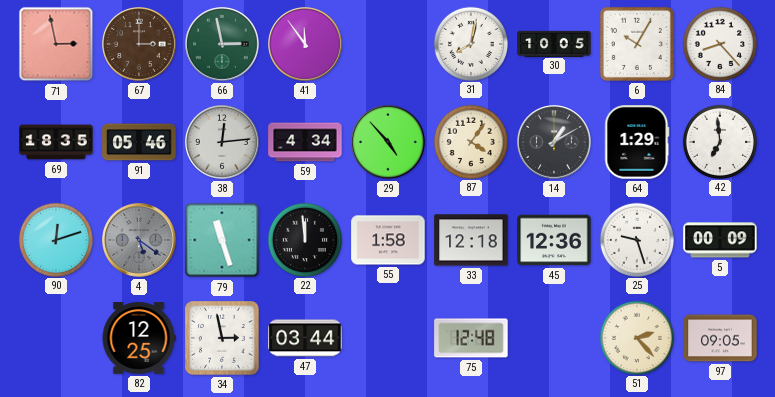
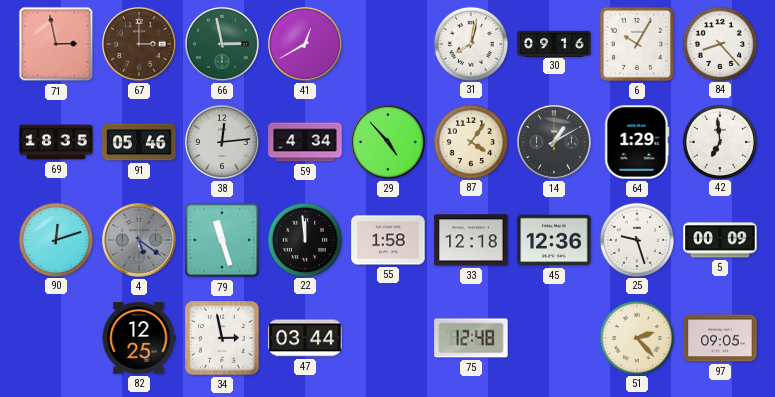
41: 11:54 -> 12:40 (306, 45)
30: 10:05 -> 09:16 (554, 43)
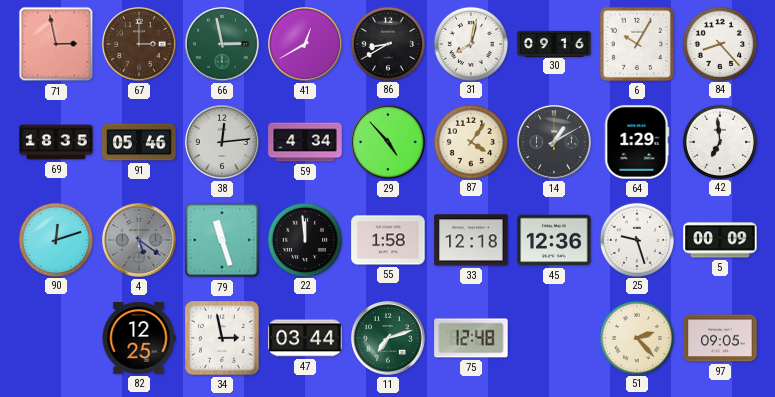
86: none -> 8:40 (387, 43)
11: none -> 7:12 (389, 339)
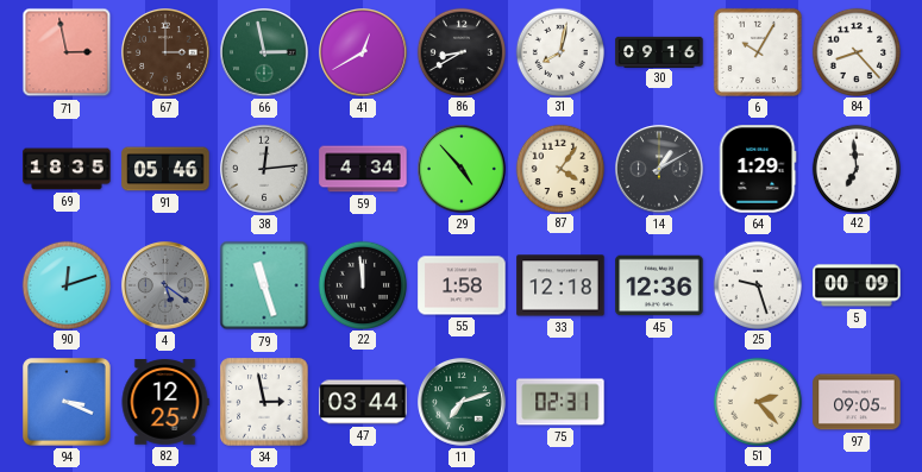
94: none -> 3:19 (67, 402)
75: 12:48 -> 02:31 (560, 402)
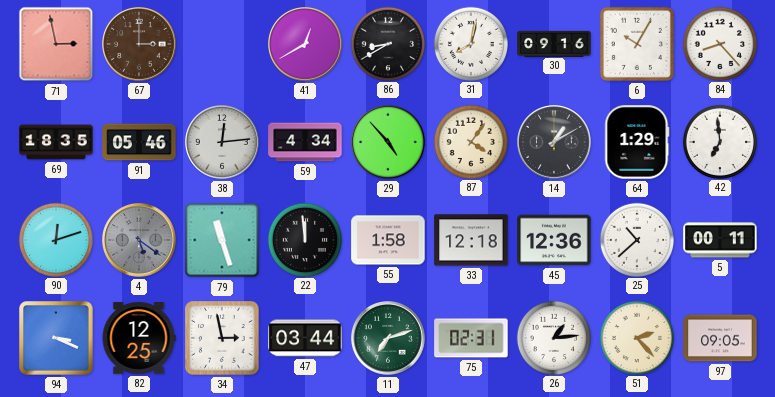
66: 2:58 -> none (265, 54)
25: 9:27 -> 10:38 (636, 239)
5: 00:09 -> 00:11 (720, 240)
26: none -> 1:14 (553, 337)
